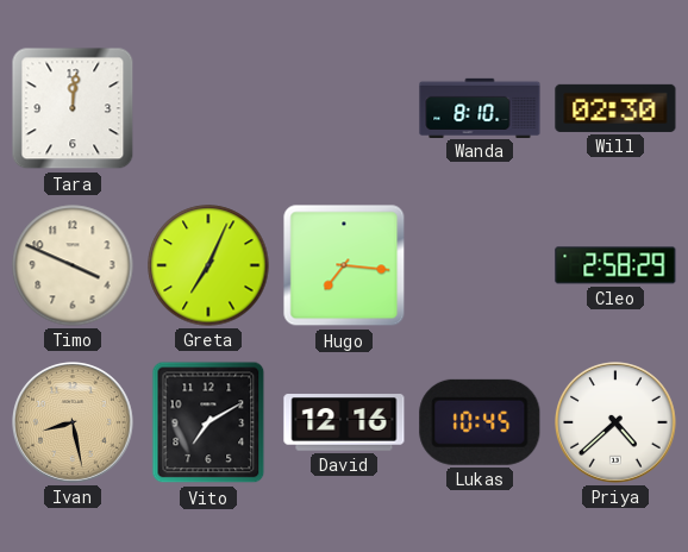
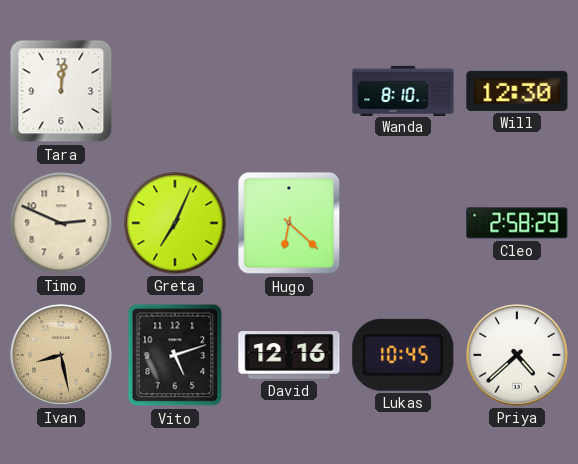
Will: 02:30 -> 12:30 (517, 91)
Timo: 3:49 -> 2:49 (61, 223)
Hugo: 7:16 -> 6:22 (289, 223)
Vito: 7:10 -> 5:12 (175, 355)
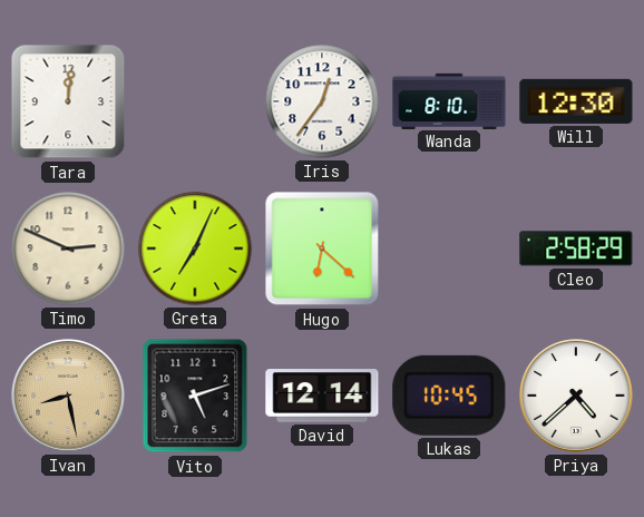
Iris: none -> 12:36 (322, 101)
David: 12:16 -> 12:14 (322, 396)
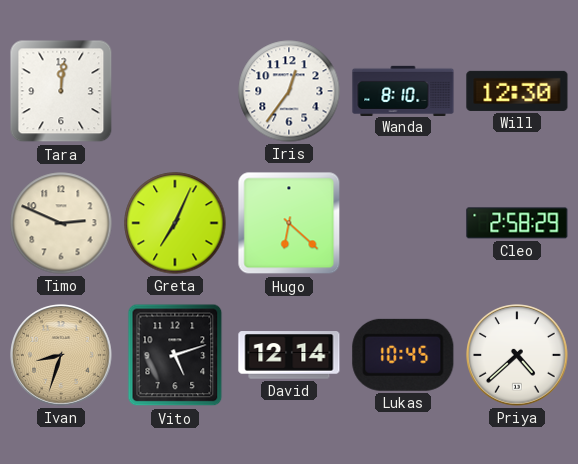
Ivan: 8:28 -> 8:33 (62, 356)
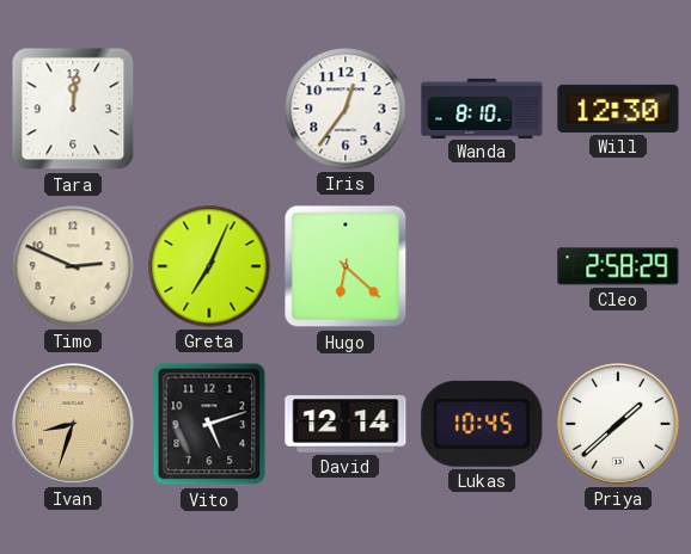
Priya: 4:38 -> 1:38 (619, 425)
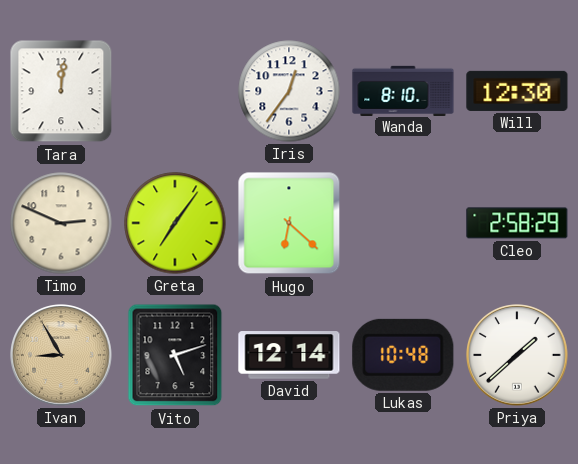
Greta: 7:04 -> 7:06 (175, 223)
Ivan: 8:33 -> 8:55 (62, 356)
Lukas: 10:45 -> 10:48 (403, 355)
